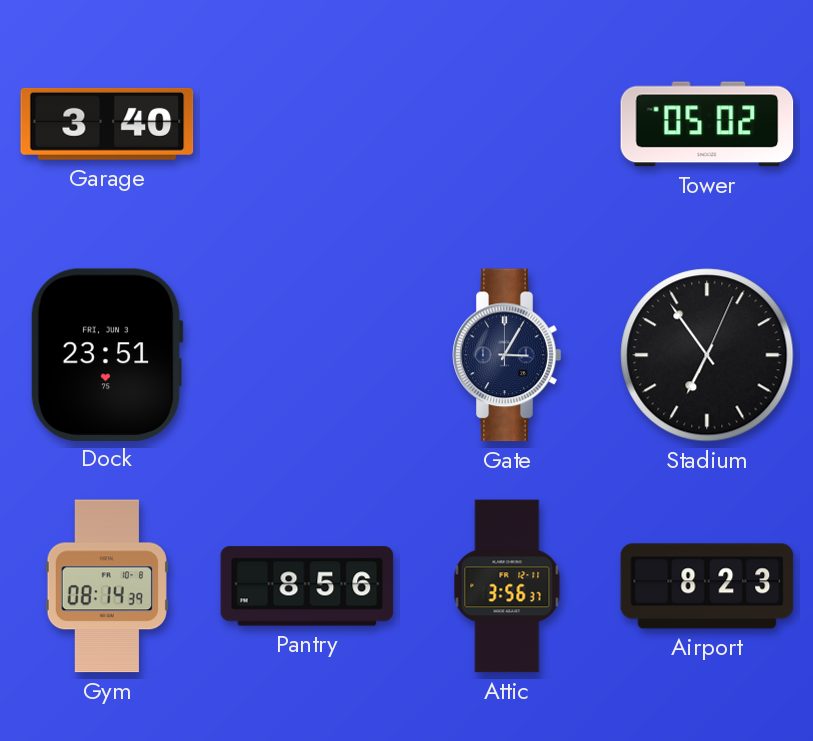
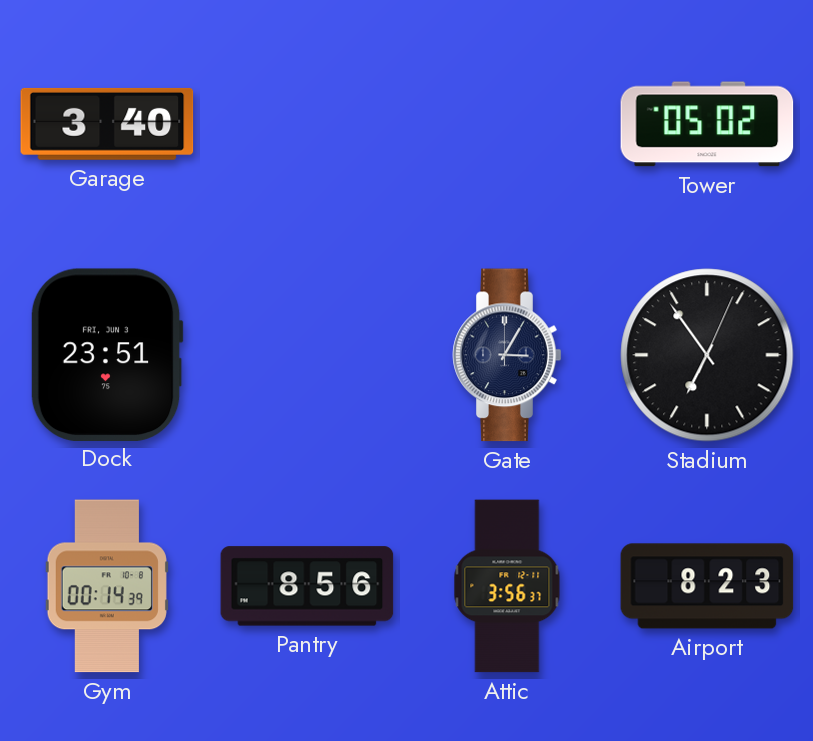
Gym: 08:14 -> 00:14 (107, 586)
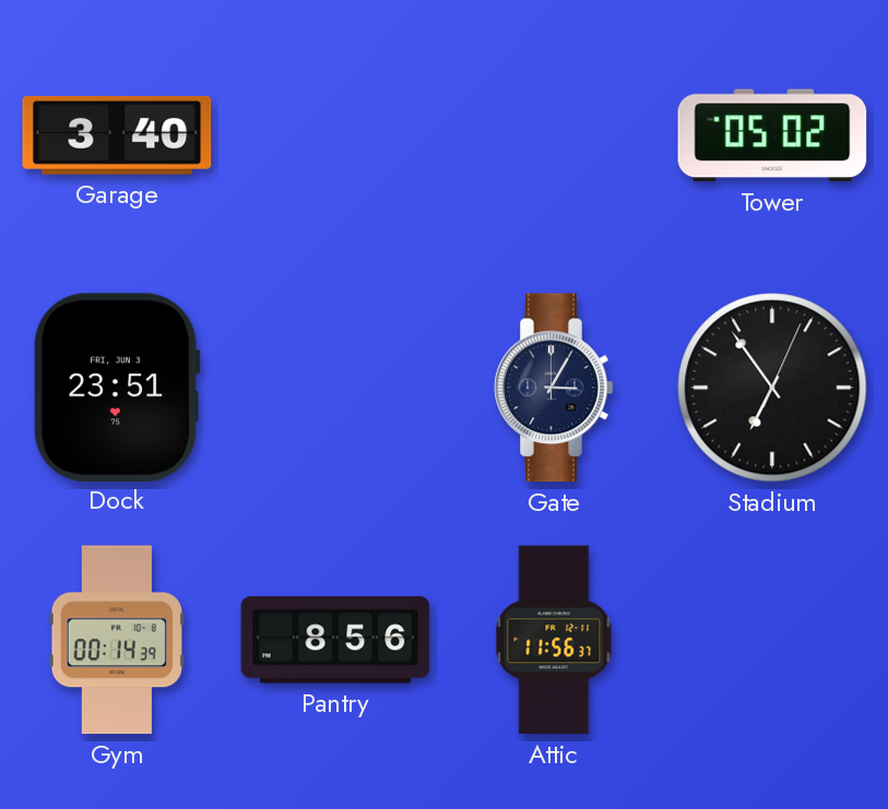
Attic: 3:56 -> 11:56 (554, 640)
Airport: 8:23 -> none (707, 586)
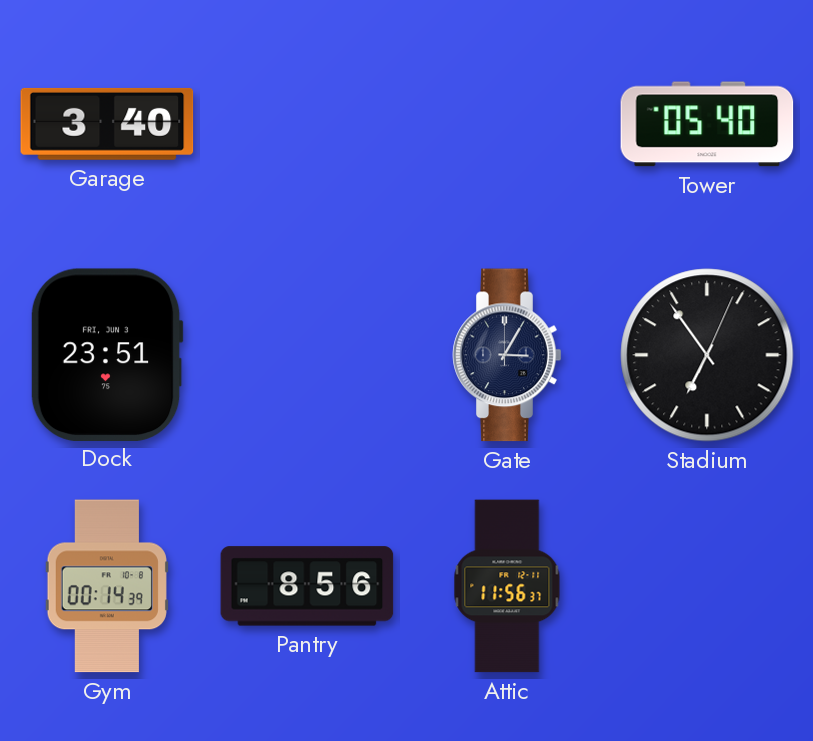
Tower: 05:02 -> 05:40 (707, 124)
